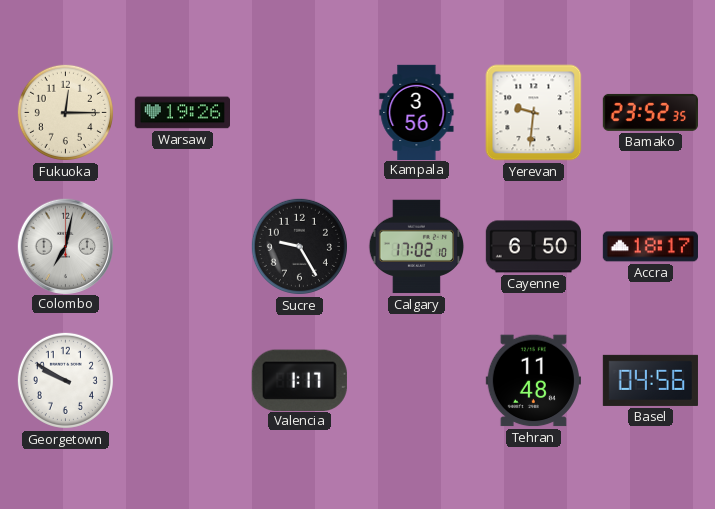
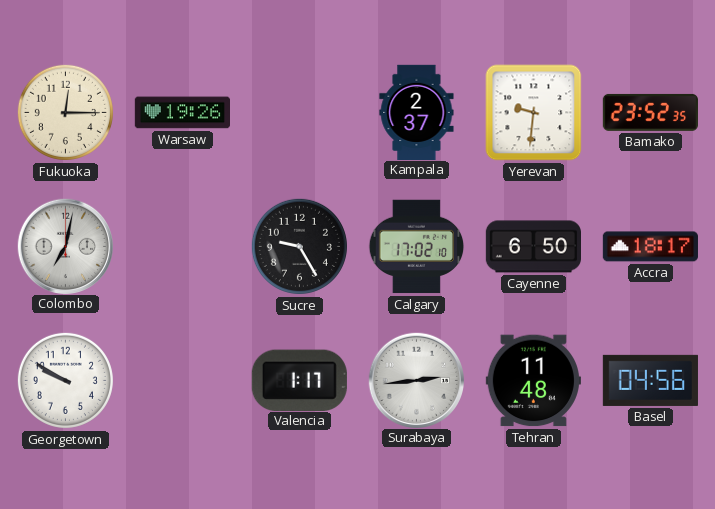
Kampala: 3:56 -> 2:37 (417, 112)
Surabaya: none -> 2:44 (416, 380)
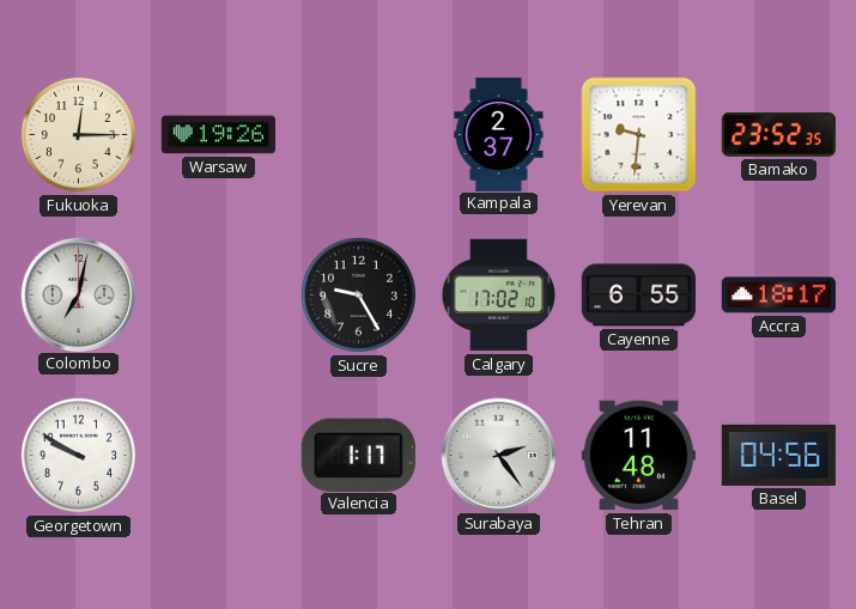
Cayenne: 6:50 -> 6:55 (638, 296)
Surabaya: 2:44 -> 2:24 (498, 455)
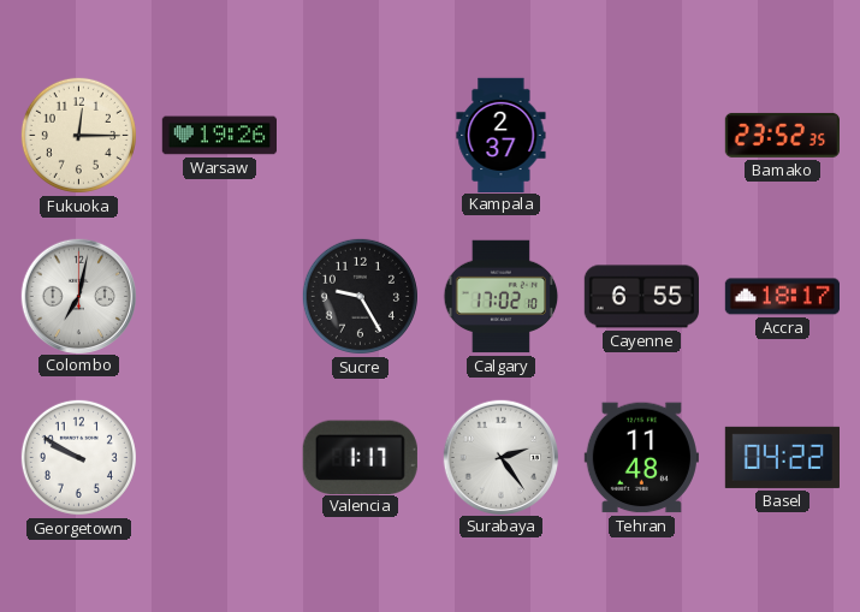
Yerevan: 9:31 -> none (639, 135)
Basel: 04:56 -> 04:22 (782, 457)
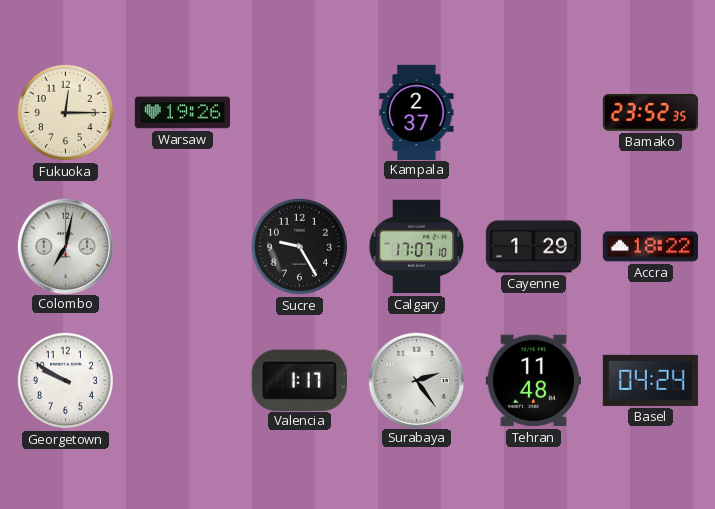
Calgary: 17:02 -> 17:07 (417, 247)
Cayenne: 6:55 -> 1:29 (533, 247)
Accra: 18:17 -> 18:22 (650, 247)
Basel: 04:22 -> 04:24 (650, 380)
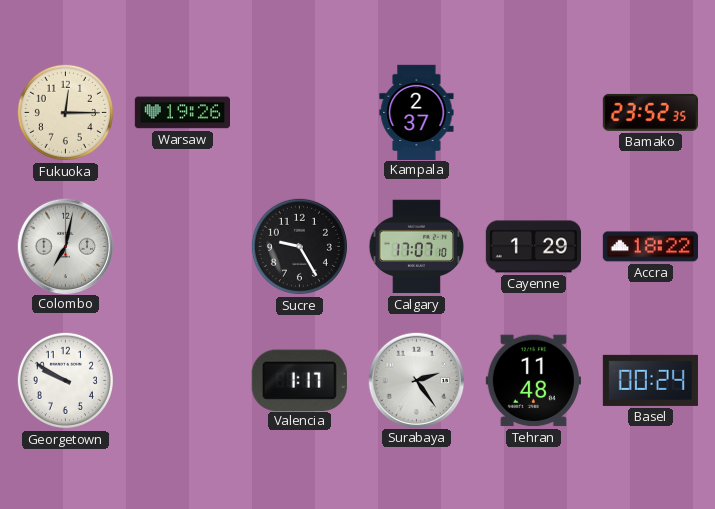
Basel: 04:24 -> 00:24 (650, 380)
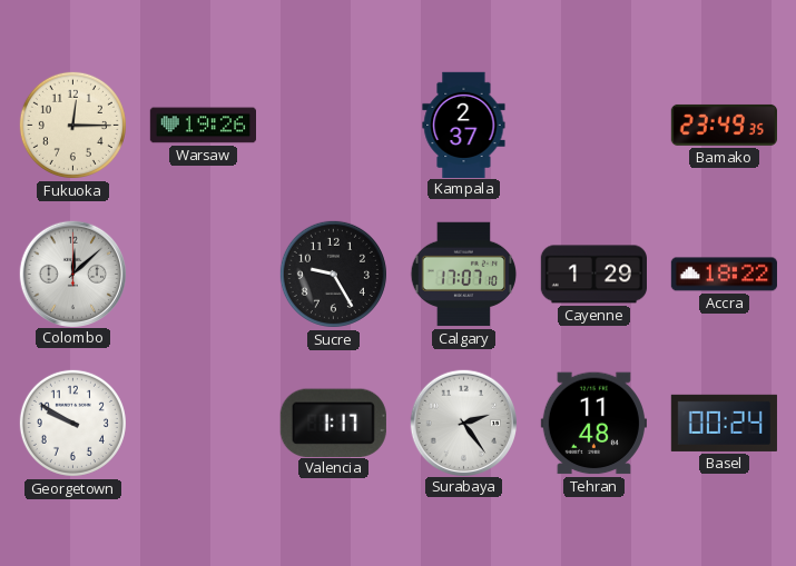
Bamako: 23:52 -> 23:49 (724, 125)
Colombo: 7:02 -> 12:08 (72, 274)
